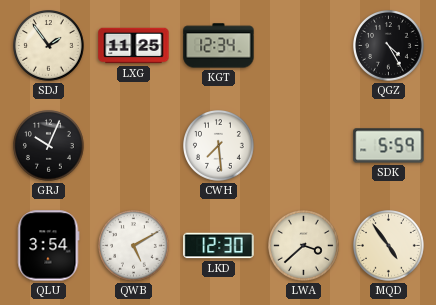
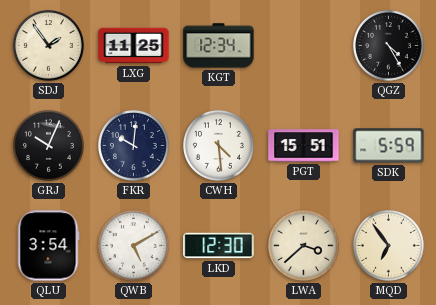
FKR: none -> 10:01 (134, 146)
CWH: 7:29 -> 4:29 (219, 146)
PGT: none -> 15:51 (304, 146)
MQD: 4:54 -> 6:54 (389, 246)
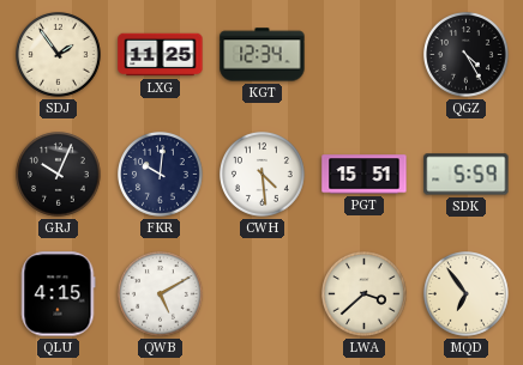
QLU: 3:54 -> 4:15 (59, 294)
LKD: 12:30 -> none (219, 246)
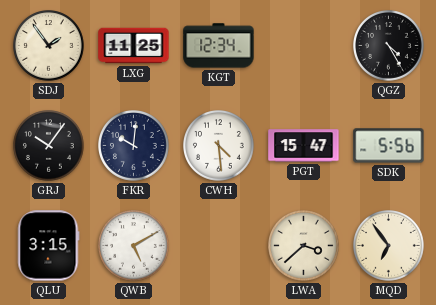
GRJ: 10:04 -> 10:06 (49, 146)
PGT: 15:51 -> 15:47 (304, 146)
SDK: 5:59 -> 5:56 (389, 146)
QLU: 4:15 -> 3:15 (49, 246)
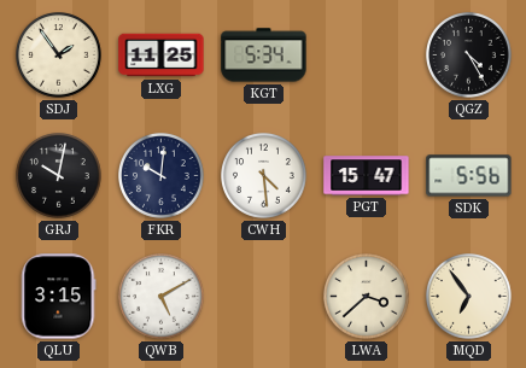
KGT: 12:34 -> 5:34 (264, 56)
GRJ: 10:06 -> 10:02 (59, 176)
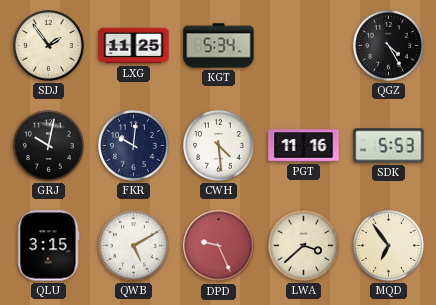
PGT: 15:47 -> 11:16 (304, 146)
SDK: 5:56 -> 5:53 (389, 146)
DPD: none -> 9:26 (219, 246)
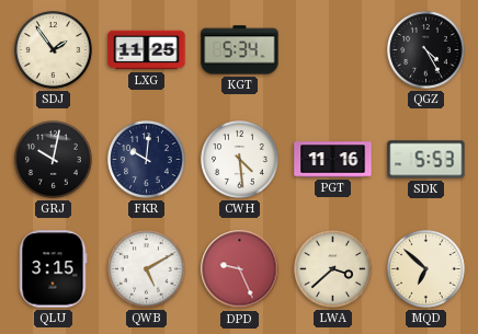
MQD: 6:54 -> 6:52 (426, 269)
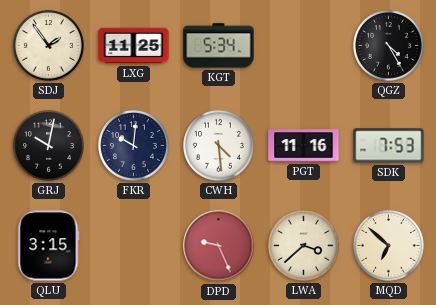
SDK: 5:53 -> 7:53 (389, 146)
QWB: 5:10 -> none (147, 269)
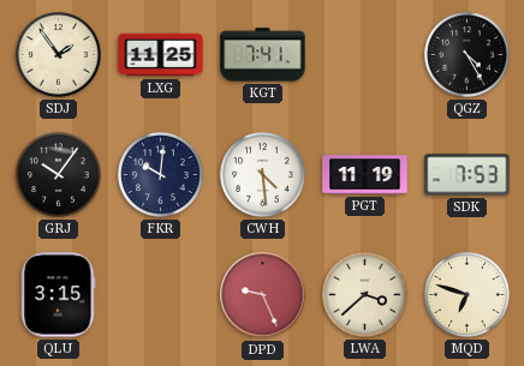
KGT: 5:34 -> 7:41 (263, 55)
GRJ: 10:02 -> 10:06 (59, 175)
PGT: 11:16 -> 11:19 (365, 175)
MQD: 6:52 -> 6:48 (468, 295)
